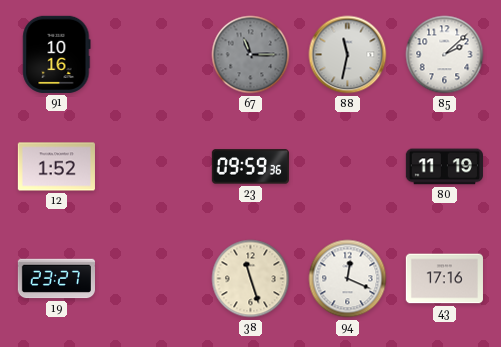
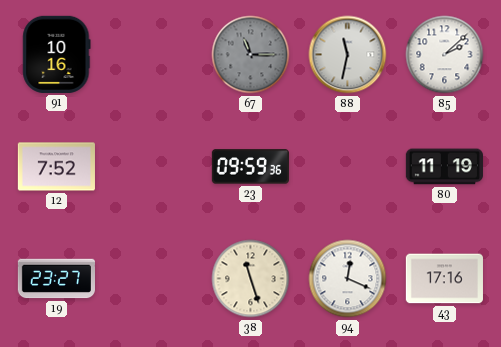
12: 1:52 -> 7:52 (56, 167)
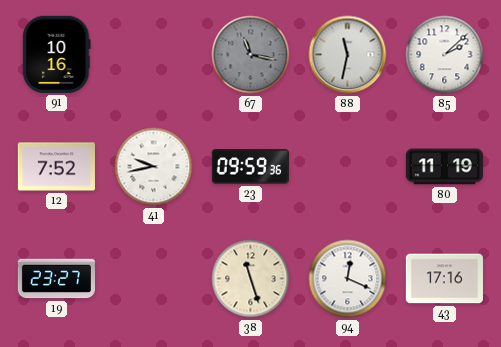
67: 11:15 -> 11:17 (251, 55)
41: none -> 9:43 (154, 167)
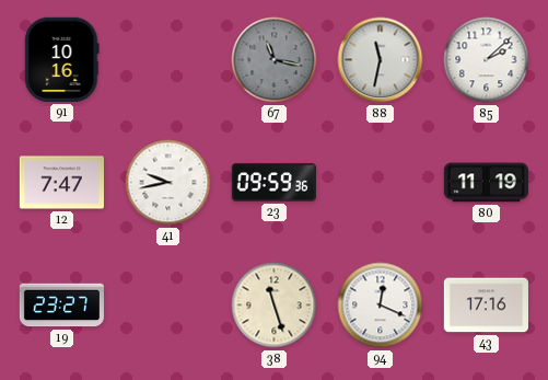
12: 7:52 -> 7:47 (61, 183)
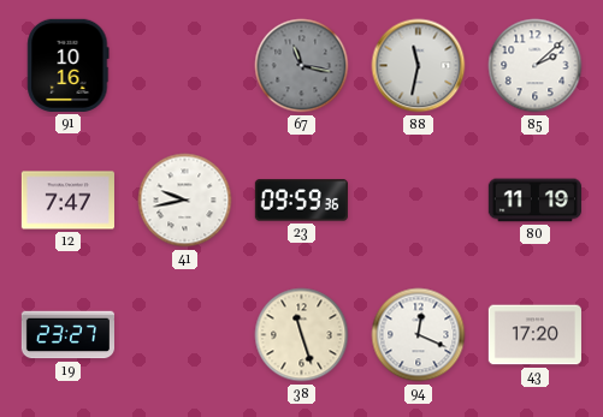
43: 17:16 -> 17:20 (534, 335)
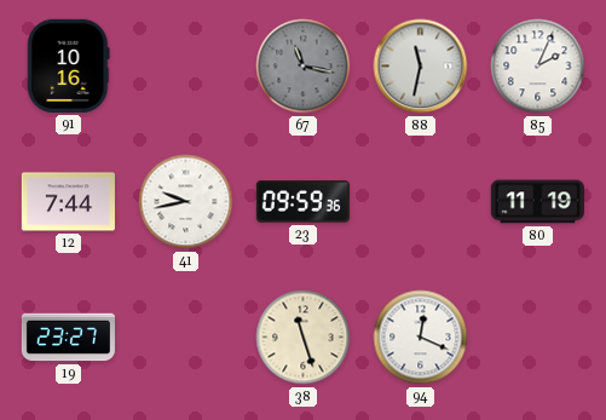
85: 2:08 -> 2:04 (538, 67)
12: 7:47 -> 7:44 (68, 202)
43: 17:20 -> none (534, 335)
